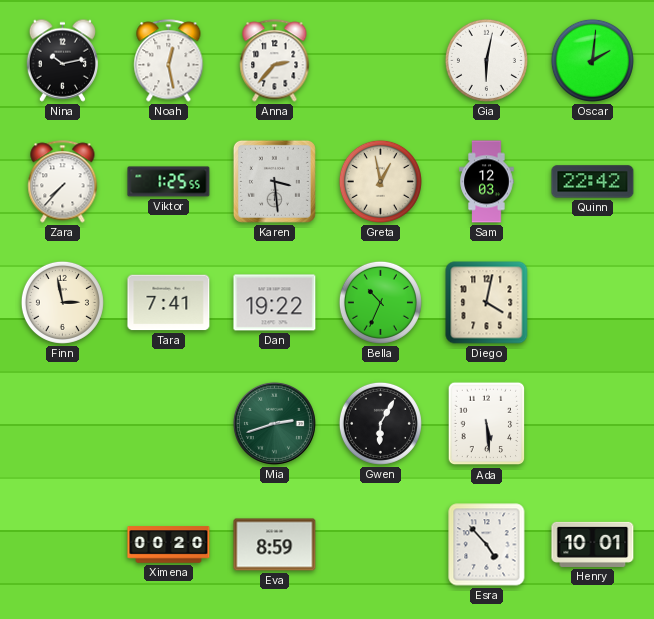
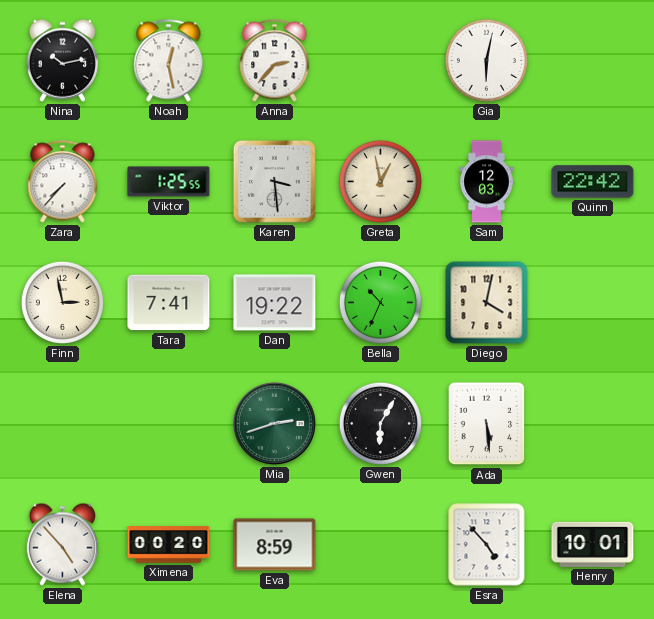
Oscar: 2:01 -> none (592, 60)
Elena: none -> 4:53 (62, 544)
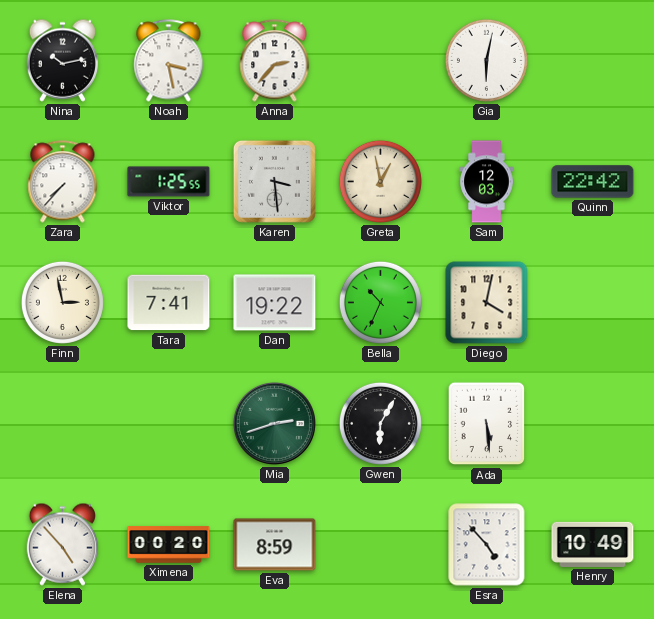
Noah: 12:28 -> 3:28 (169, 61)
Henry: 10:01 -> 10:49 (593, 544)
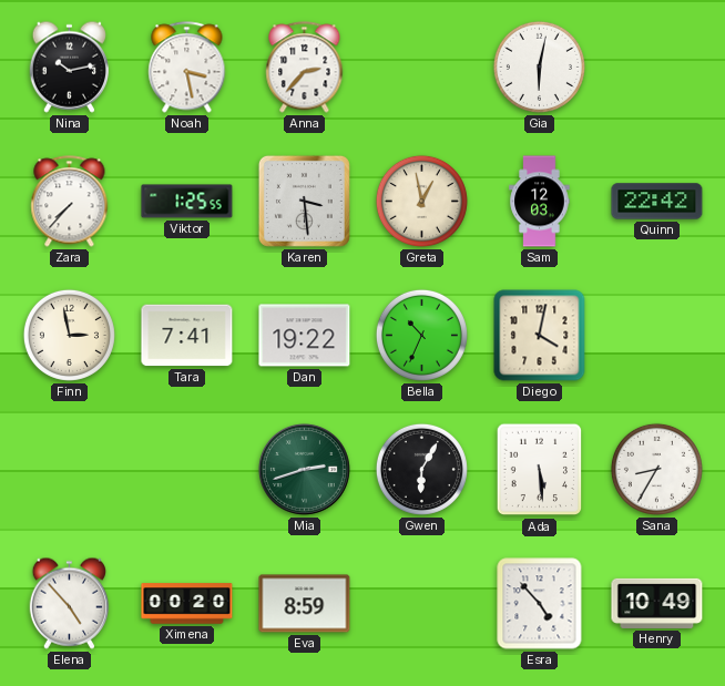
Sana: none -> 8:35 (656, 469)
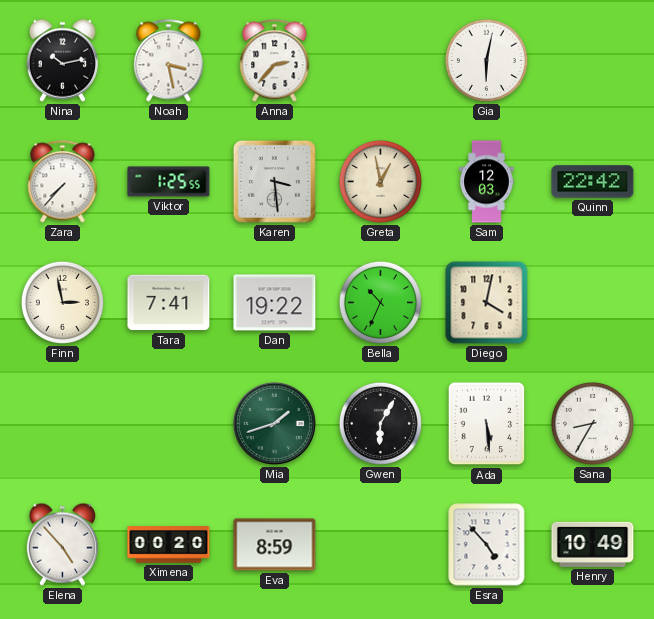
Mia: 2:42 -> 1:42 (274, 423)
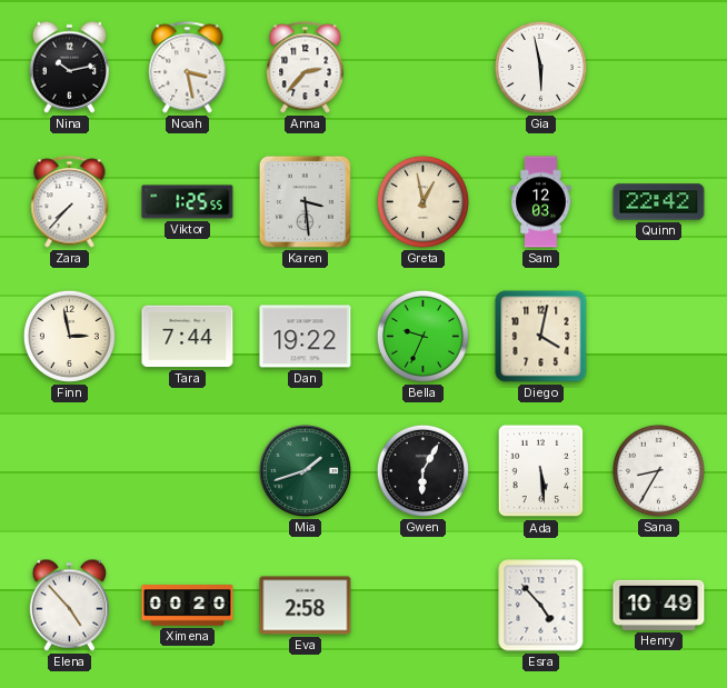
Gia: 6:02 -> 5:58 (540, 67)
Tara: 7:41 -> 7:44 (188, 337)
Bella: 10:34 -> 9:34 (422, 336)
Eva: 8:59 -> 2:58 (306, 606)
